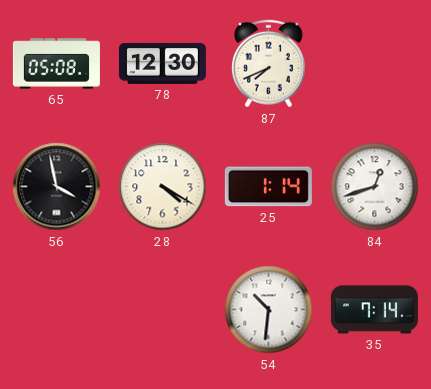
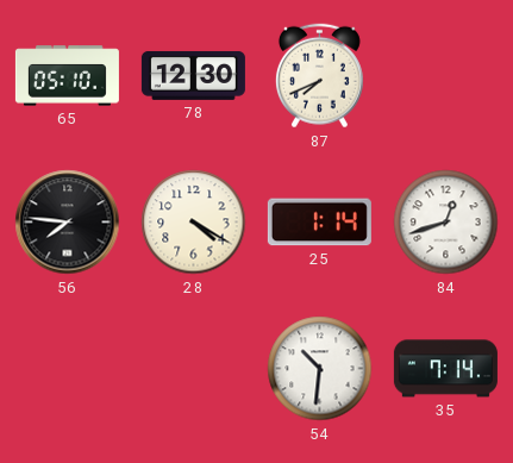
65: 05:08 -> 05:10 (67, 76)
56: 3:58 -> 7:46 (68, 223)
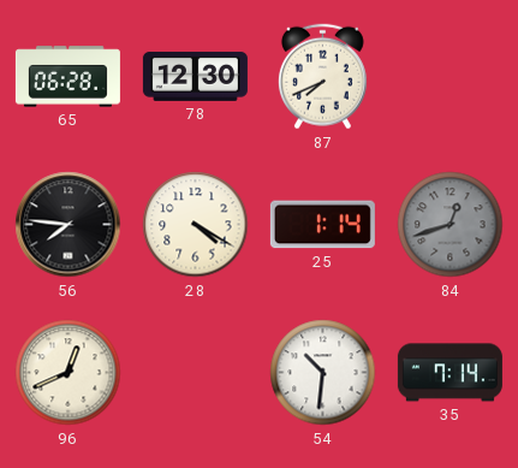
65: 05:10 -> 06:28 (67, 77)
84 dial: white -> grey (451, 225)
96: none -> 12:41 (69, 373)
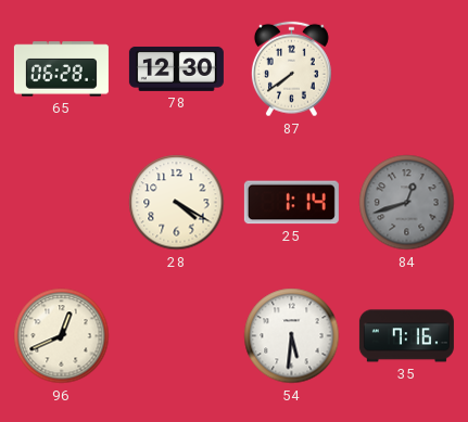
87: 7:41 -> 7:39 (291, 69)
56: 7:46 -> none (69, 225)
54: 10:31 -> 5:31 (292, 336)
35: 7:14 -> 7:16 (406, 336)
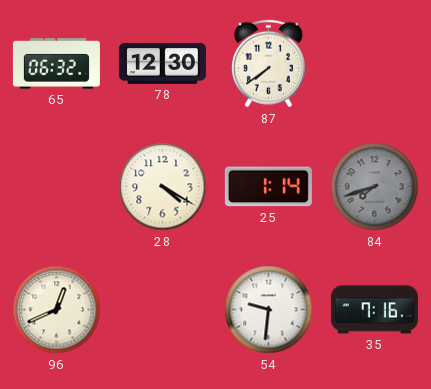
65: 06:28 -> 06:32 (56, 64)
84: 12:42 -> 7:42 (375, 187)
54: 5:31 -> 9:31 (269, 310)
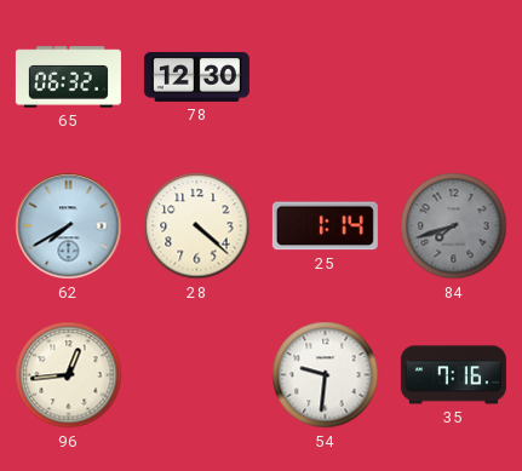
87: 7:39 -> none (268, 64)
62: none -> 7:40 (69, 226)
28: 4:20 -> 4:22 (197, 226)
96: 12:41 -> 12:44 (69, 375)
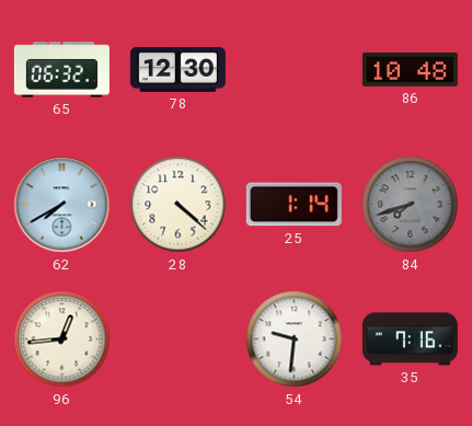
86: none -> 10:48 (410, 69)
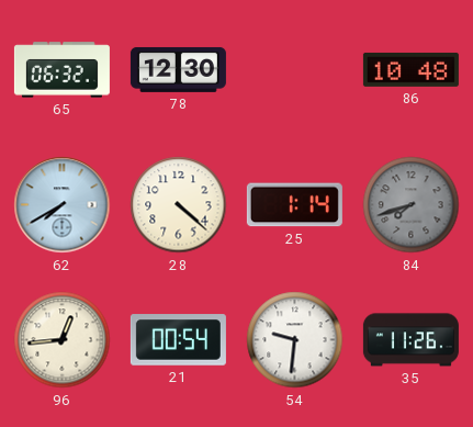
21: none -> 00:54 (178, 340)
35: 7:16 -> 11:26 (410, 340)
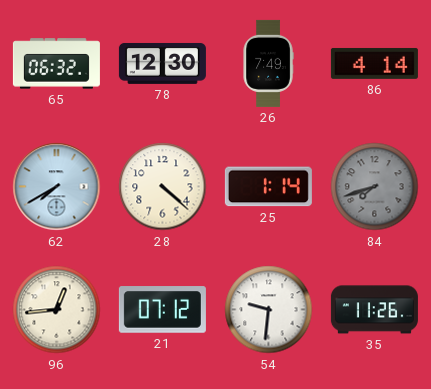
26: none -> 7:49 (268, 63)
86: 10:48 -> 4:14 (374, 63)
21: 00:54 -> 07:12 (162, 310)
